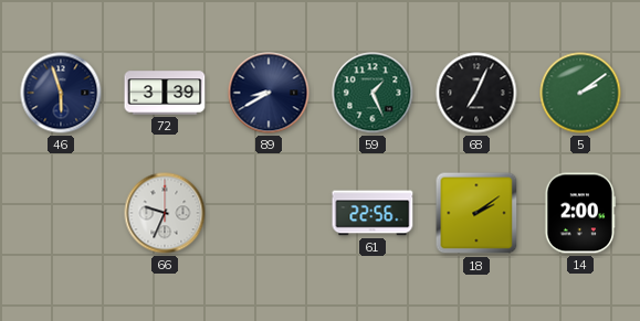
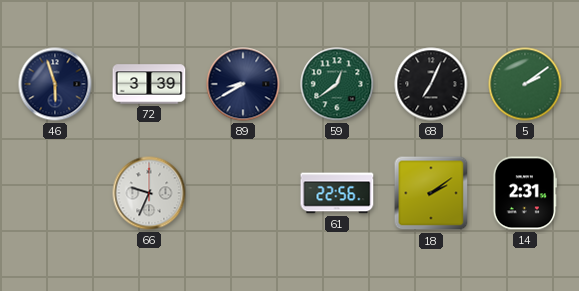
59: 1:26 -> 12:39 (337, 84)
14: 2:00 -> 2:31 (525, 193)
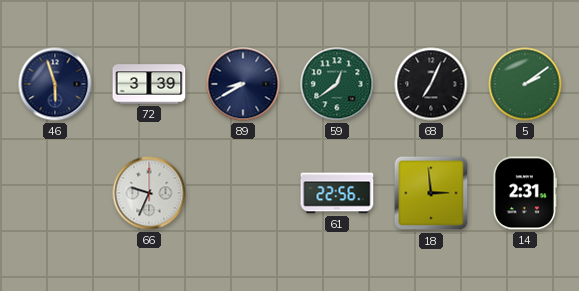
18: 2:09 -> 2:59 (431, 193)
